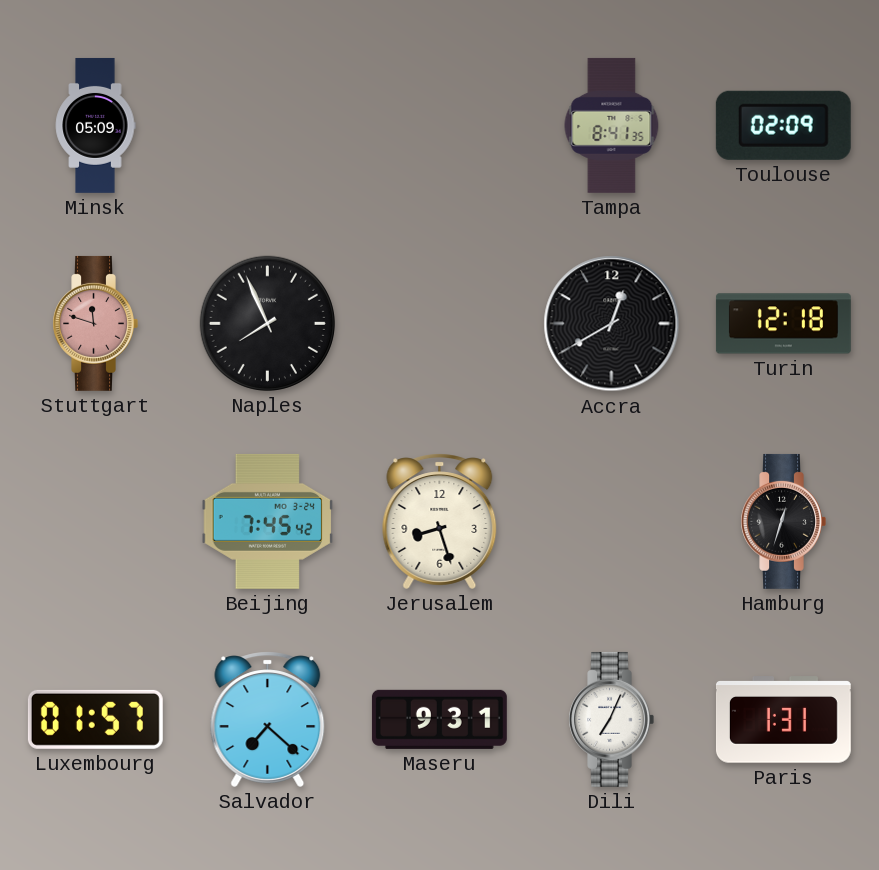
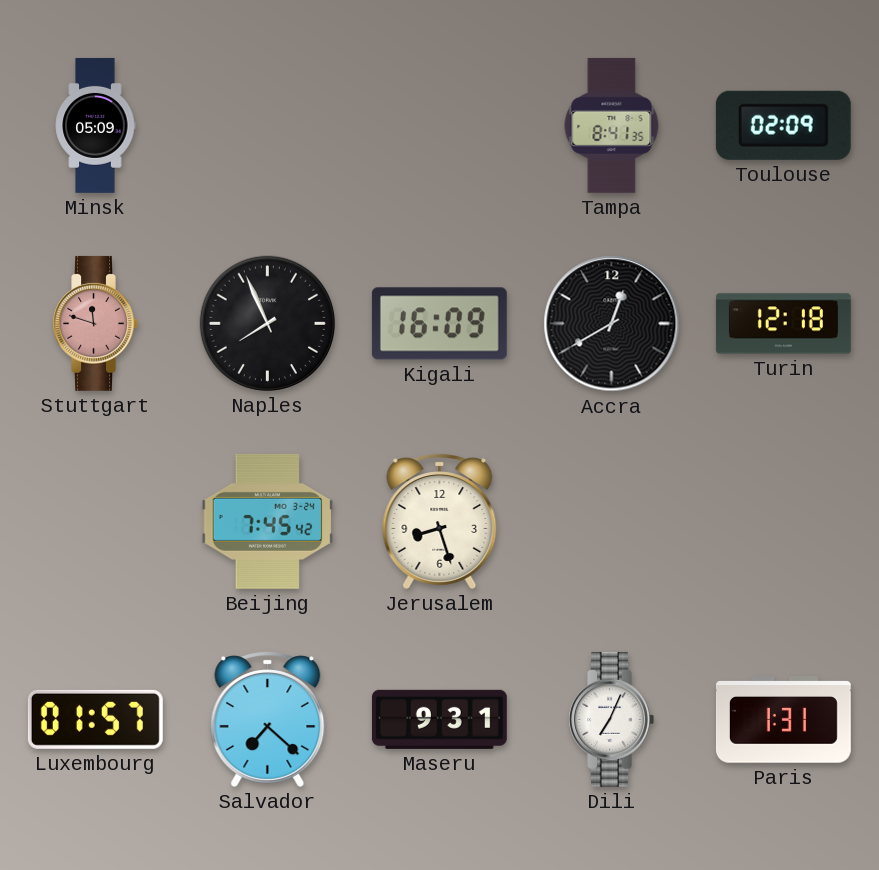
Kigali: none -> 16:09 (439, 324)
Hamburg: 12:33 -> none (783, 521)
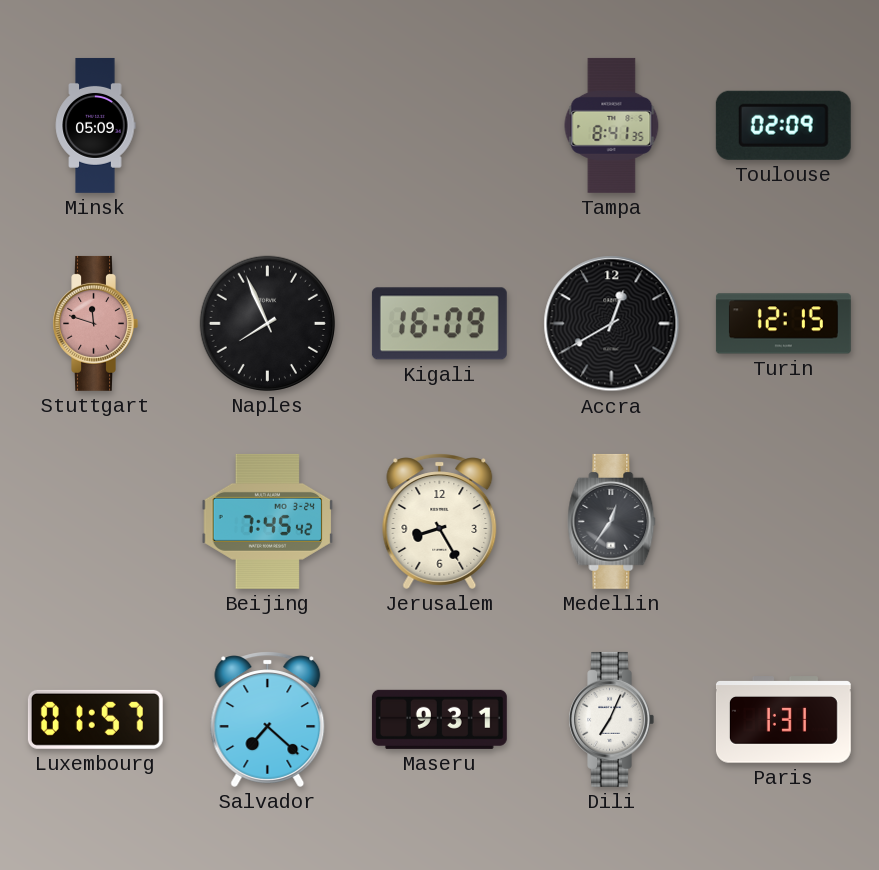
Turin: 12:18 -> 12:15 (783, 324)
Jerusalem: 8:27 -> 8:25 (440, 521)
Medellin: none -> 12:36 (612, 521)
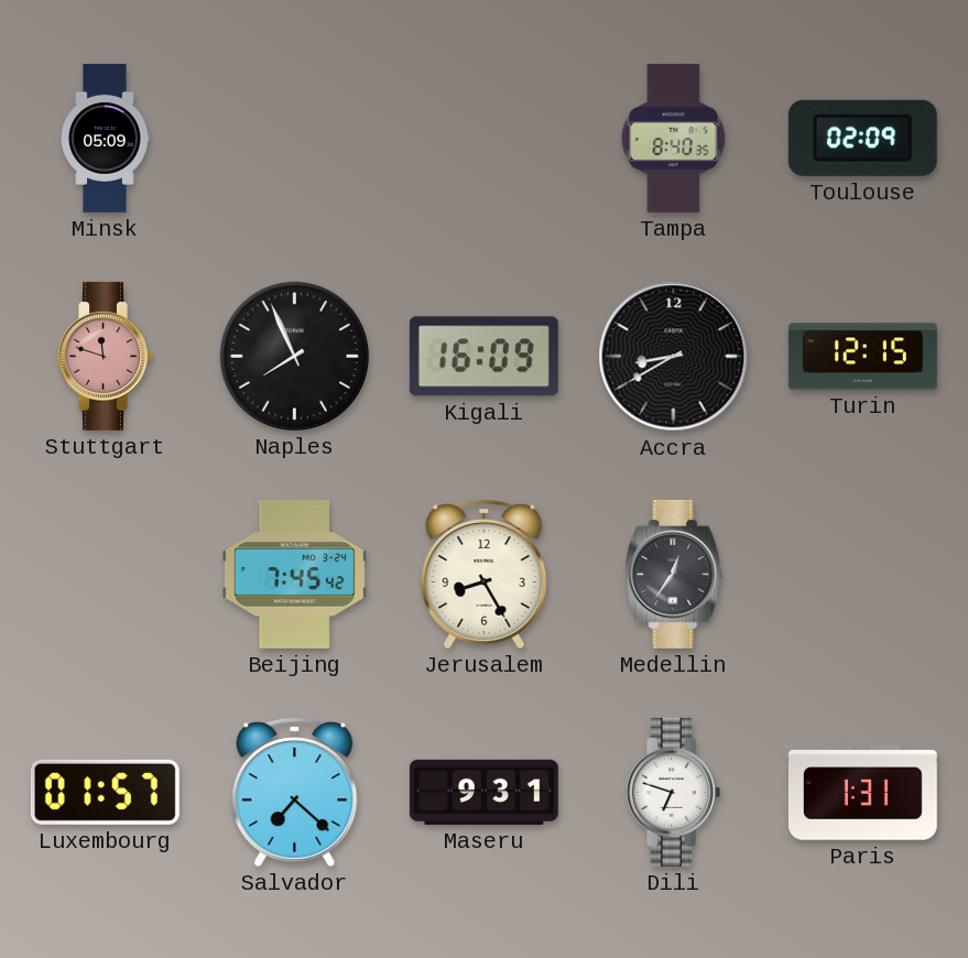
Tampa: 8:41 -> 8:40 (674, 138)
Accra: 12:40 -> 8:40 (674, 357)
Dili: 7:04 -> 6:48 (673, 792)
